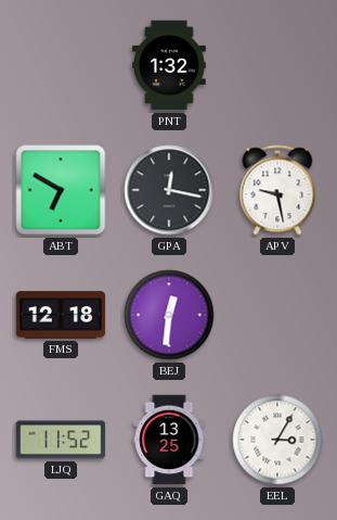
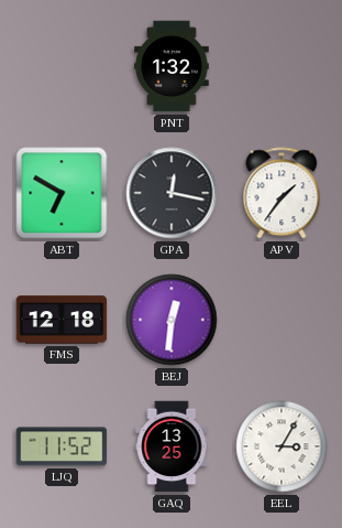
APV: 9:28 -> 1:36 (282, 193)
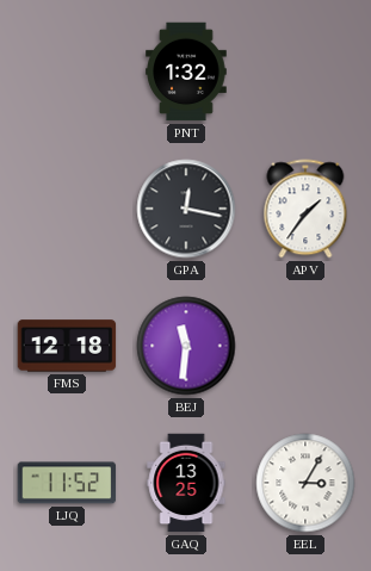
ABT: 6:50 -> none (62, 193)
BEJ: 12:31 -> 11:31 (186, 346)
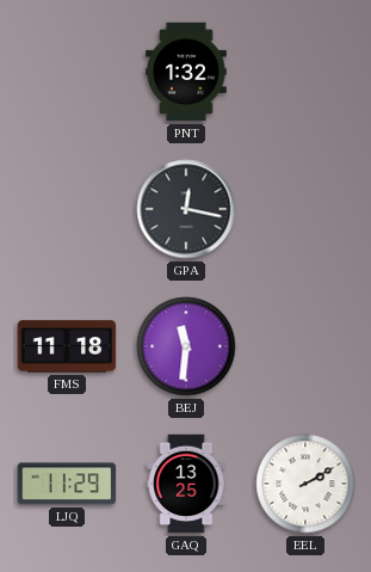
APV: 1:36 -> none (305, 209)
FMS: 12:18 -> 11:18 (67, 346)
LJQ: 11:52 -> 11:29 (67, 484)
EEL: 3:05 -> 2:10 (305, 484)
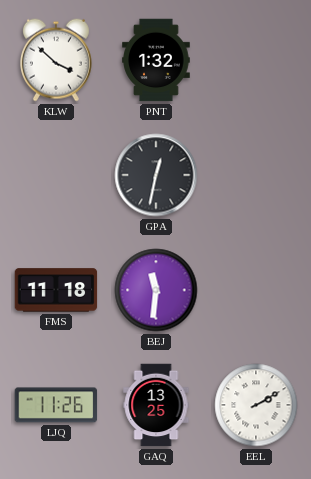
KLW: none -> 3:52 (56, 60)
GPA: 12:17 -> 12:32 (156, 175)
LJQ: 11:29 -> 11:26 (56, 405)
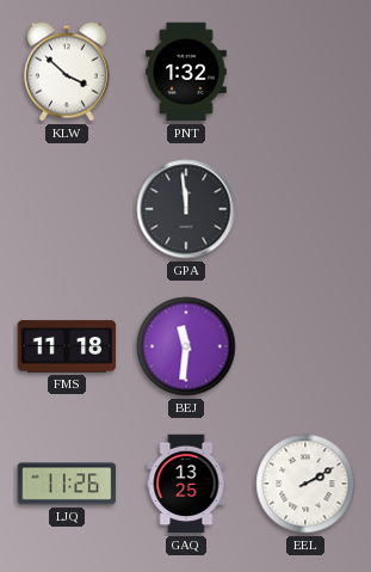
GPA: 12:32 -> 11:59 (186, 209)
